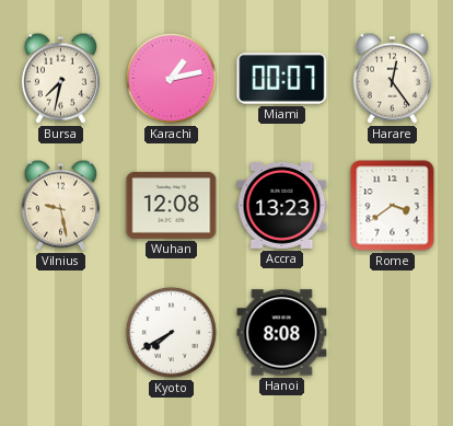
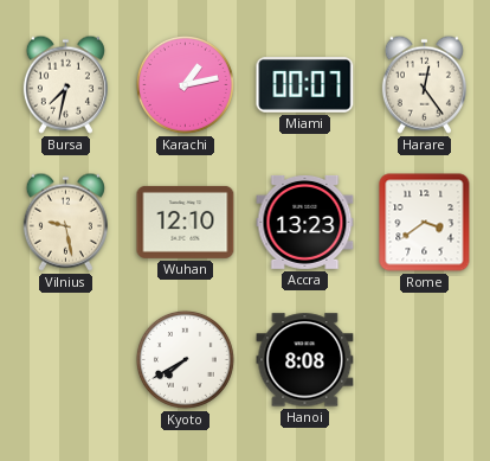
Wuhan: 12:08 -> 12:10 (186, 222)
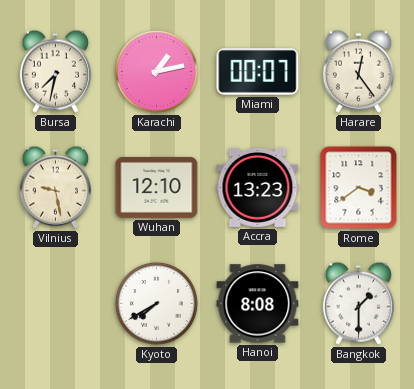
Bangkok: none -> 1:30 (358, 303)
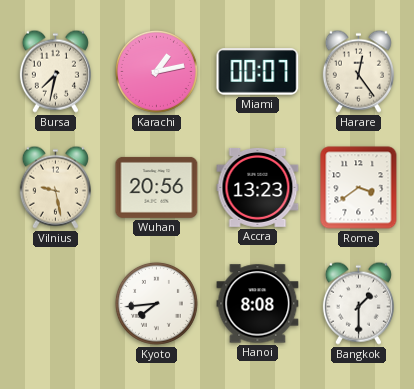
Wuhan: 12:10 -> 20:56 (157, 187)
Kyoto: 7:40 -> 7:44 (156, 303)
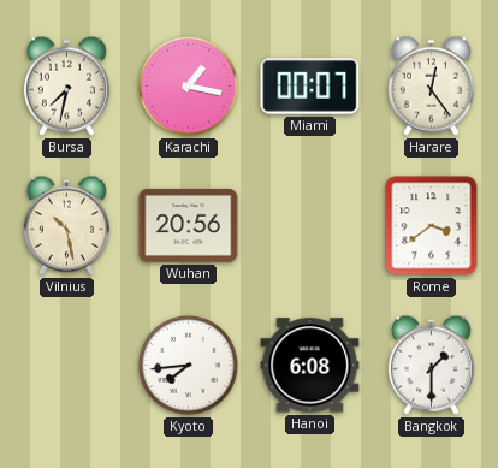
Karachi: 1:13 -> 1:17 (188, 85)
Vilnius: 9:28 -> 10:28 (66, 225)
Accra: 13:23 -> none (258, 187)
Hanoi: 8:08 -> 6:08 (310, 366)
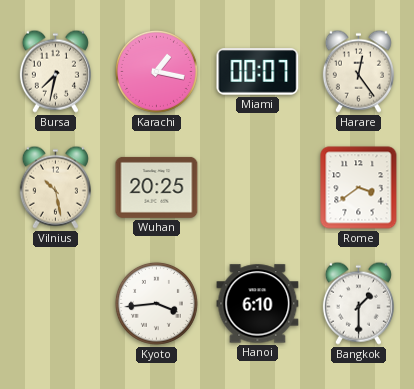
Wuhan: 20:56 -> 20:25 (157, 187)
Kyoto: 7:44 -> 3:44 (156, 303)
Hanoi: 6:08 -> 6:10 (258, 304)
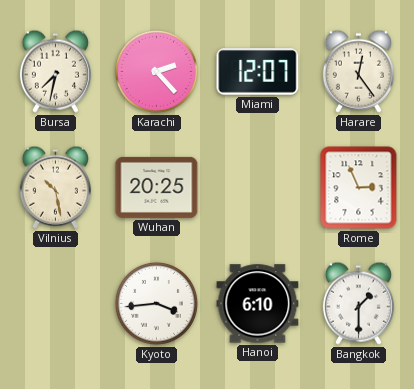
Karachi: 1:17 -> 2:23 (156, 71)
Miami: 00:07 -> 12:07 (258, 72)
Rome: 3:39 -> 2:56 (359, 188)
